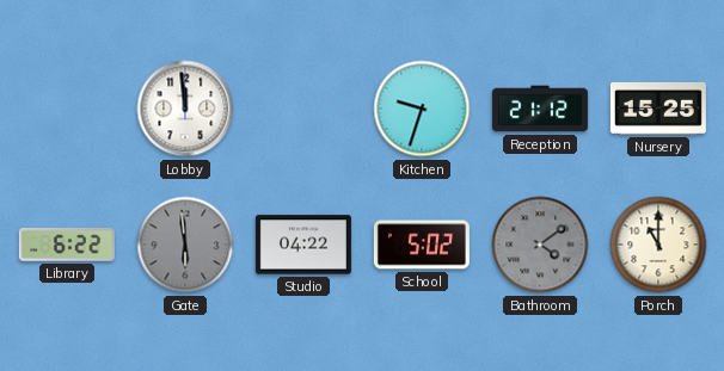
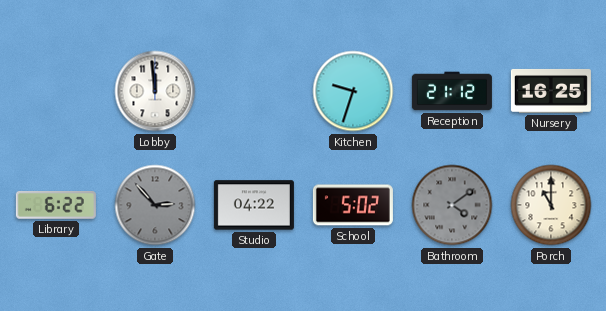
Nursery: 15:25 -> 16:25 (551, 91)
Gate: 5:59 -> 2:53 (155, 205)
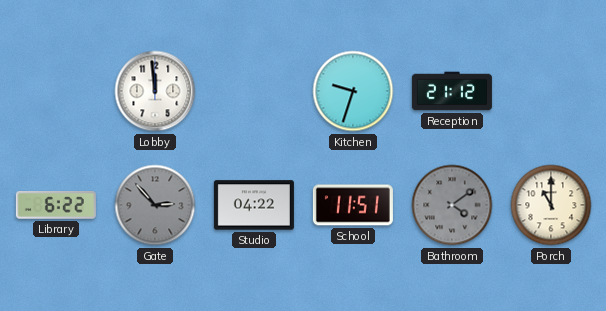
Nursery: 16:25 -> none (551, 91)
School: 5:02 -> 11:51 (353, 205)
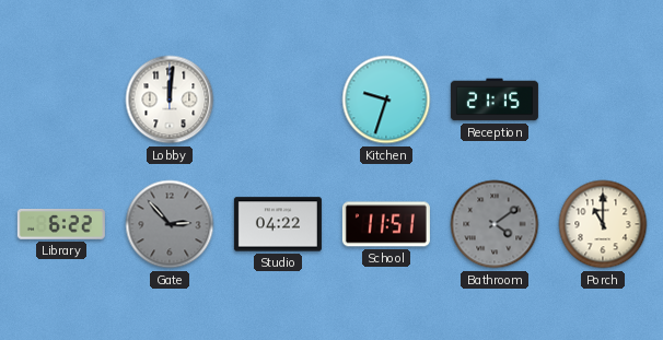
Lobby: 11:59 -> 12:01 (170, 99)
Reception: 21:12 -> 21:15 (495, 99)
